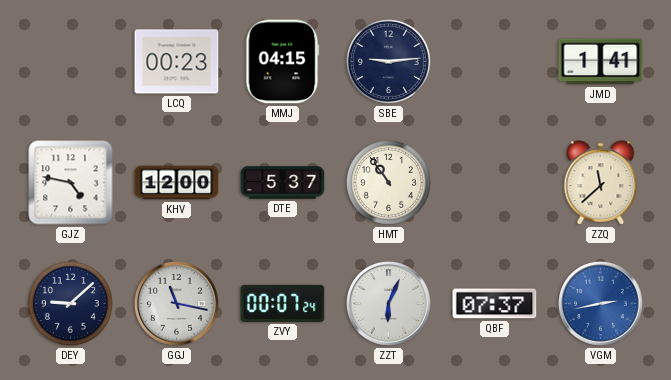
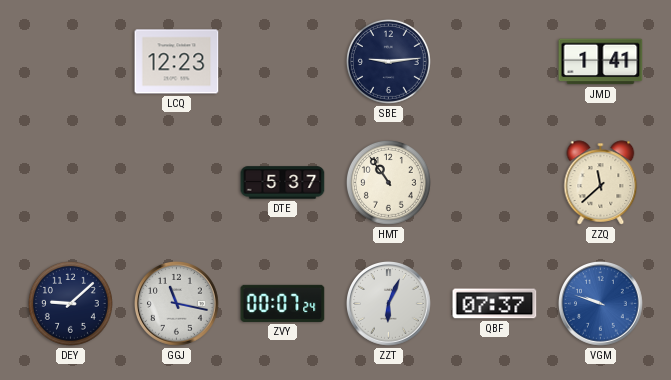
LCQ: 00:23 -> 12:23 (177, 62)
MMJ: 04:15 -> none (283, 62)
GJZ: 4:47 -> none (71, 183)
KHV: 12:00 -> none (177, 183)
VGM: 2:43 -> 9:48 (601, 304)
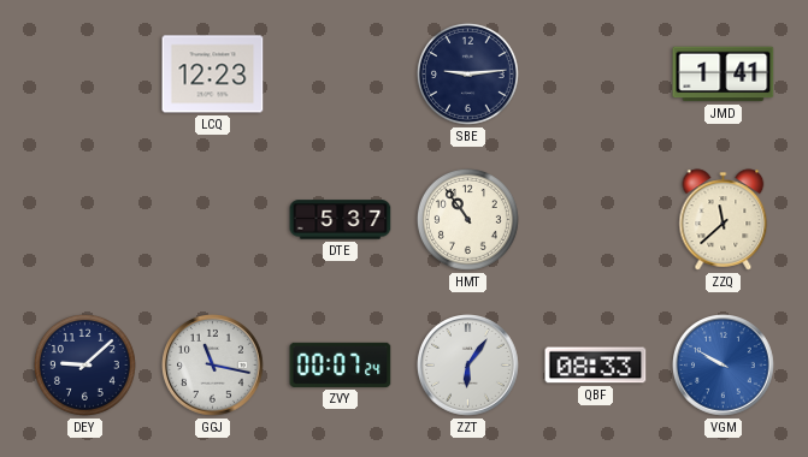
ZZT: 6:04 -> 6:06 (468, 366)
QBF: 07:37 -> 08:33 (596, 366)
VGM: 9:48 -> 9:50 (724, 366)
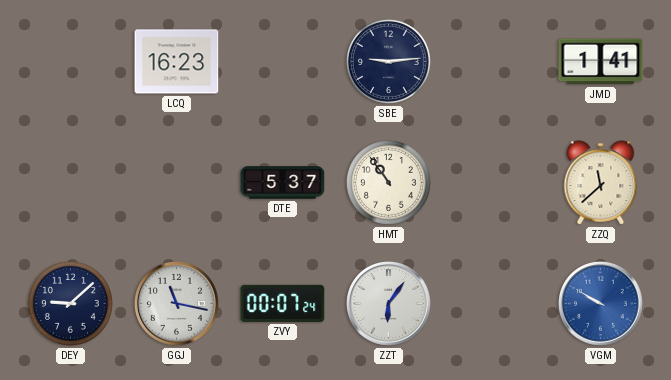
LCQ: 12:23 -> 16:23 (177, 62)
QBF: 08:33 -> none (596, 366)
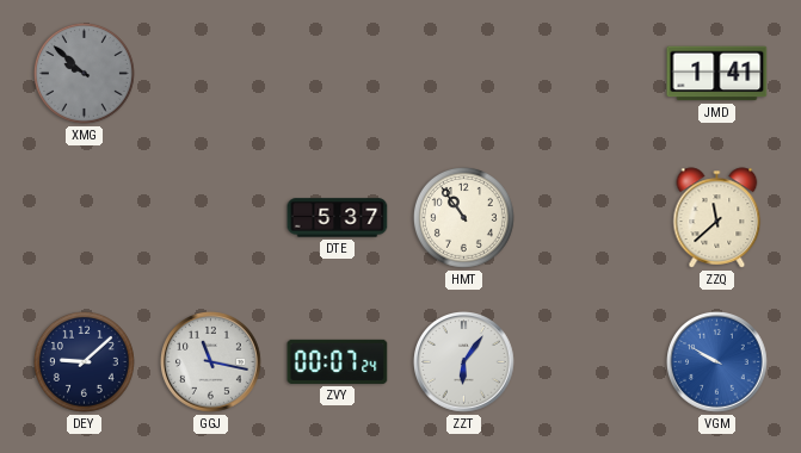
XMG: none -> 9:52 (84, 73)
LCQ: 16:23 -> none (177, 62)
SBE: 9:14 -> none (388, 61)
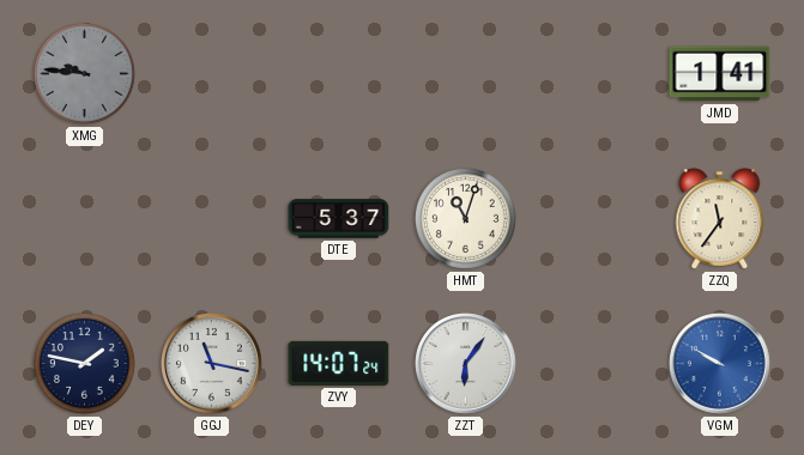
XMG: 9:52 -> 9:46 (84, 73)
HMT: 10:54 -> 11:03 (465, 218)
ZZQ: 11:38 -> 11:36 (720, 219)
DEY: 9:08 -> 1:47 (84, 363)
ZVY: 00:07 -> 14:07 (339, 363)
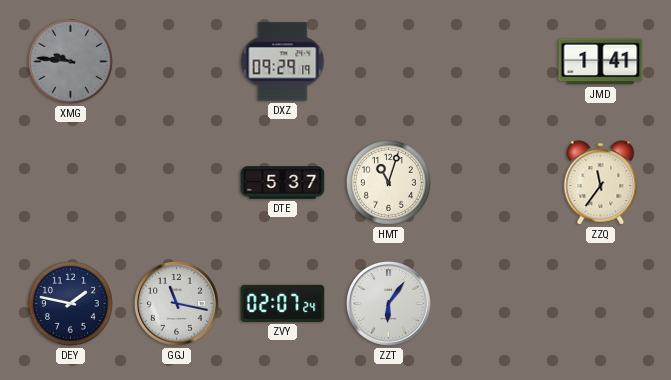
DXZ: none -> 09:29 (283, 62)
ZVY: 14:07 -> 02:07 (283, 303)
VGM: 9:50 -> none (720, 364)
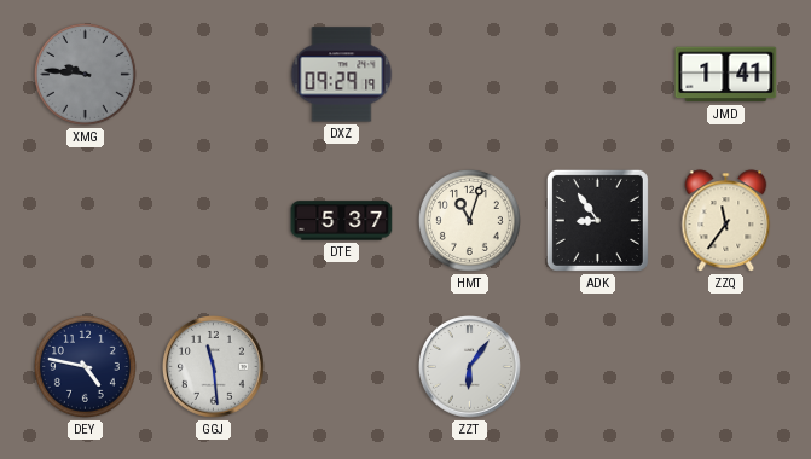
ADK: none -> 8:54 (597, 220)
DEY: 1:47 -> 4:47 (85, 366)
GGJ: 11:17 -> 11:29 (214, 367)
ZVY: 02:07 -> none (283, 303)
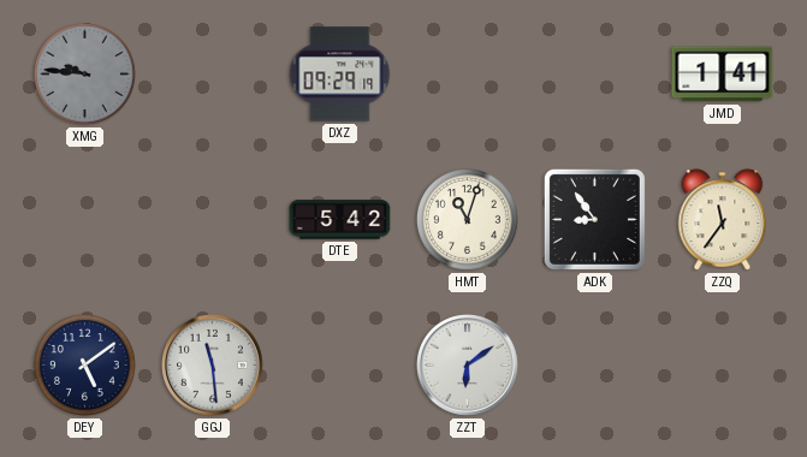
DTE: 5:37 -> 5:42 (340, 220)
DEY: 4:47 -> 5:09 (84, 364)
ZZT: 6:06 -> 6:09 (468, 366)
